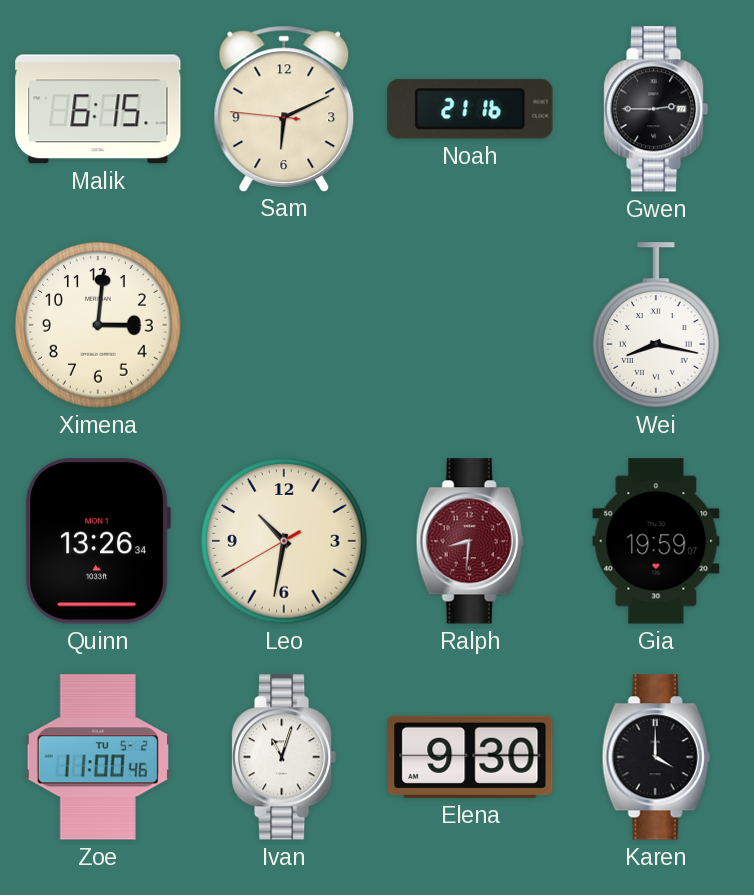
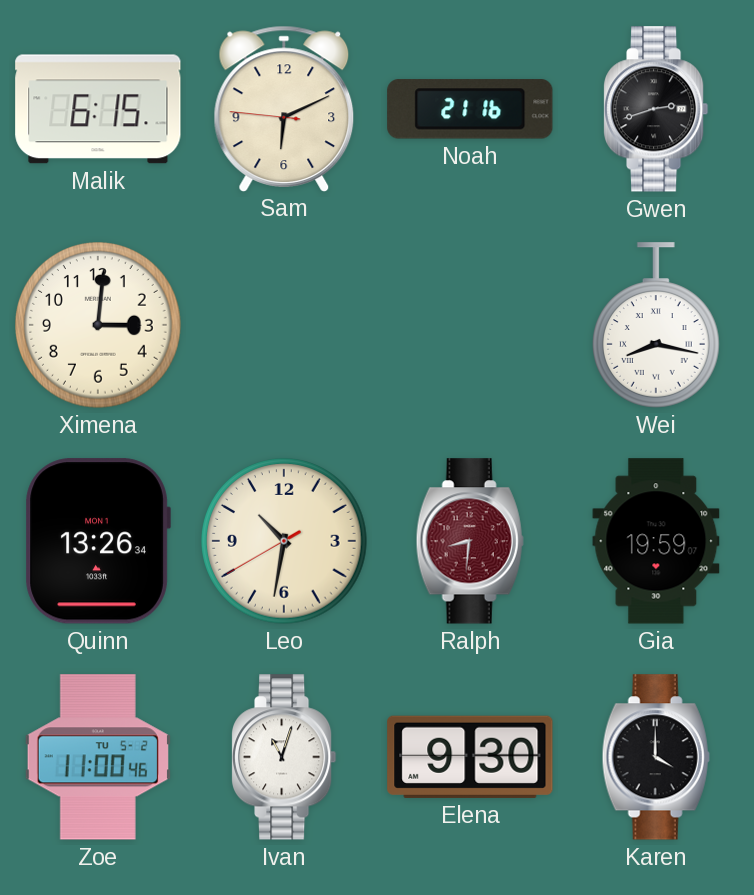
Gwen: 2:45 -> 2:42 (656, 109)
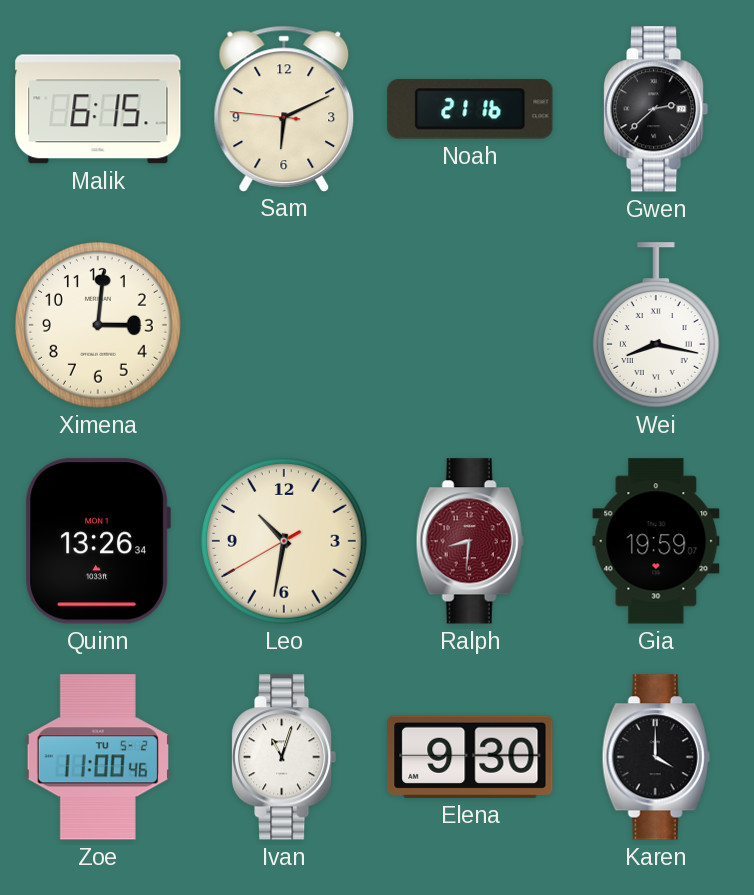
Gwen: 2:42 -> 2:38 (656, 109)
